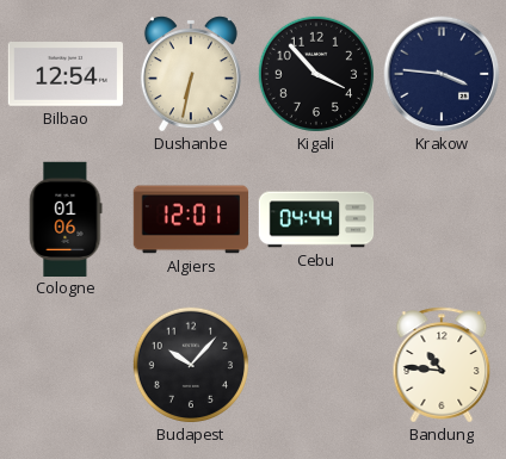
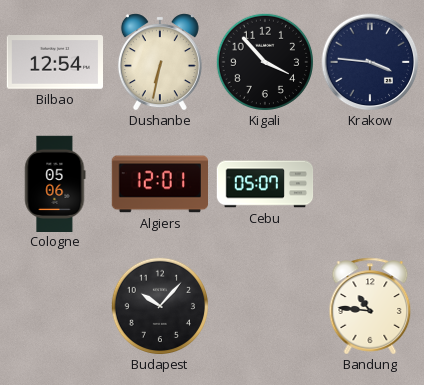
Cologne: 01:06 -> 05:06 (55, 183)
Cebu: 04:44 -> 05:07 (265, 184)
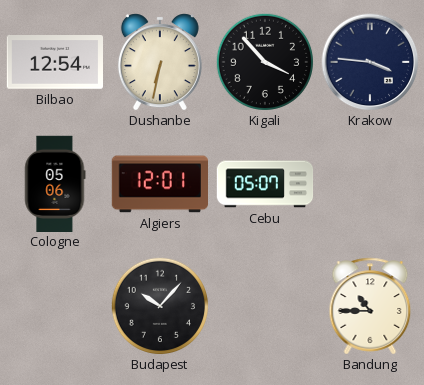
Bandung: 10:46 -> 10:45 (370, 306)
